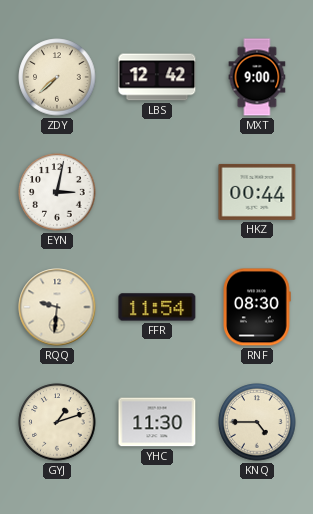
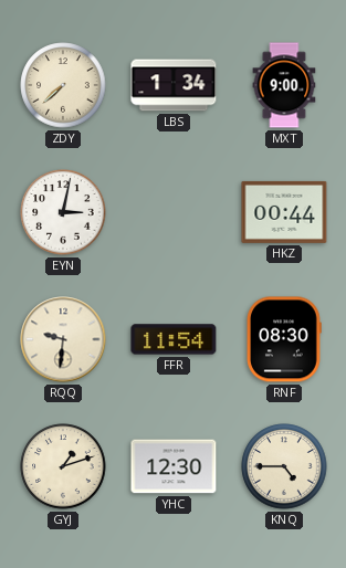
LBS: 12:42 -> 1:34 (174, 85)
YHC: 11:30 -> 12:30 (174, 466)
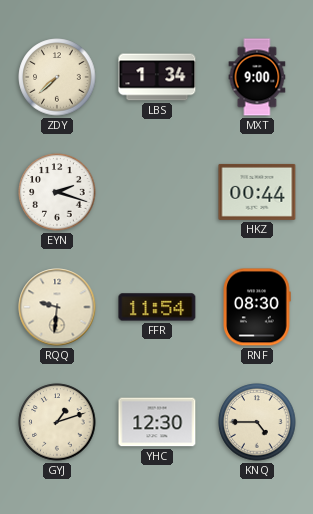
EYN: 3:02 -> 2:18 (57, 192)
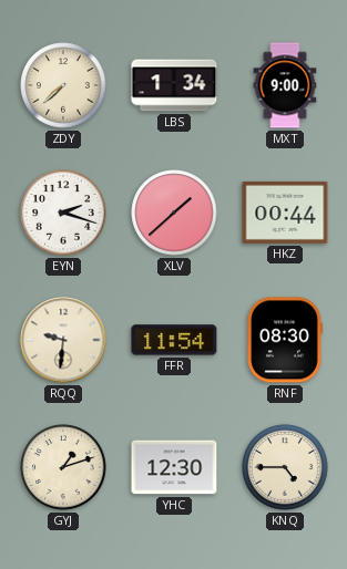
XLV: none -> 1:38 (174, 213)
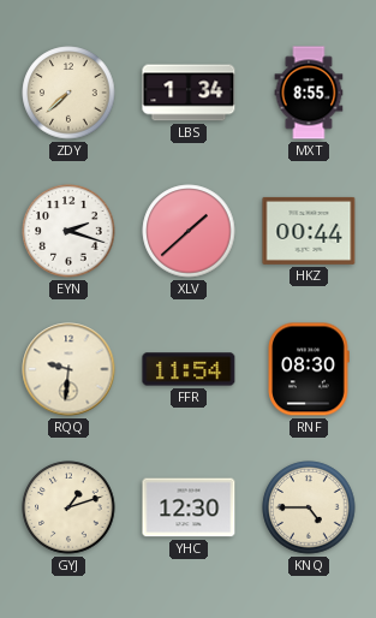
MXT: 9:00 -> 8:55 (309, 93)
